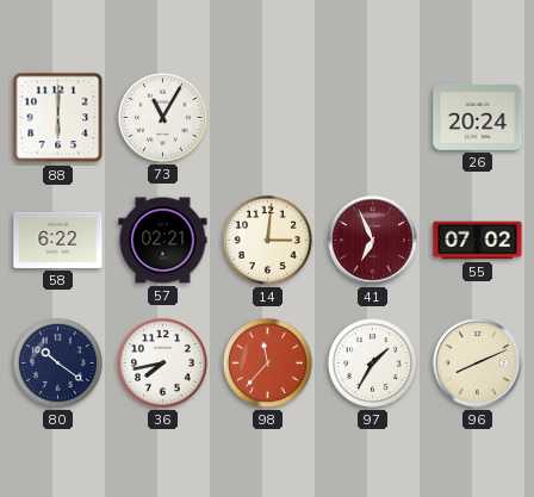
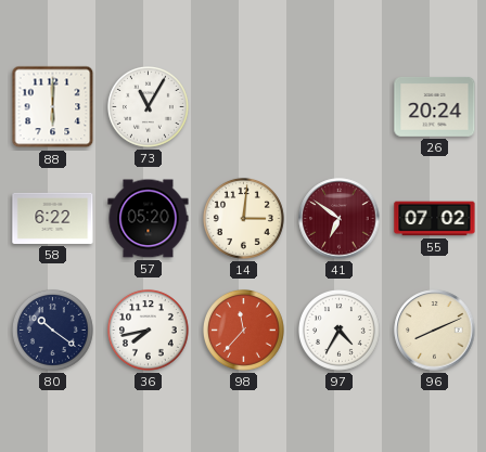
57: 02:21 -> 05:20 (149, 219)
41: 6:56 -> 6:51 (340, 219)
97: 1:35 -> 4:35 (338, 330)
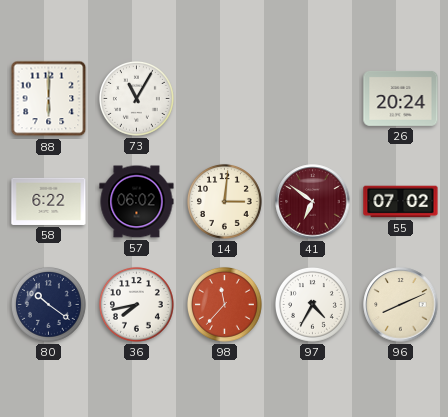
57: 05:20 -> 06:02 (137, 202)
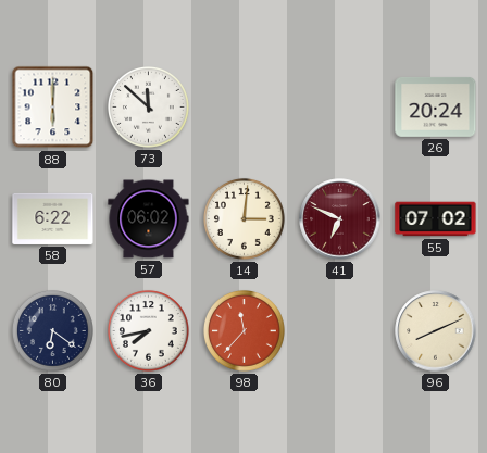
73: 11:05 -> 11:52 (148, 106)
41: 6:51 -> 6:49 (340, 219)
80: 10:21 -> 6:21 (52, 330)
97: 4:35 -> none (312, 304)
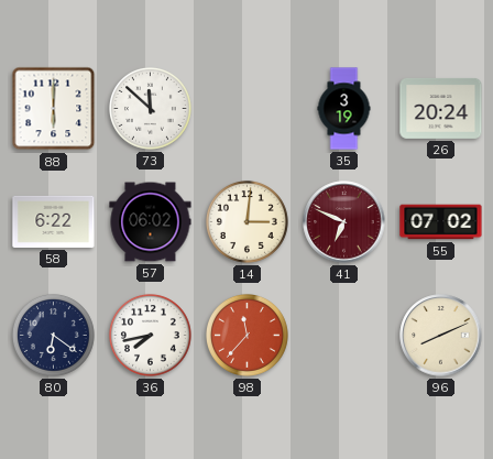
35: none -> 3:19 (344, 109)
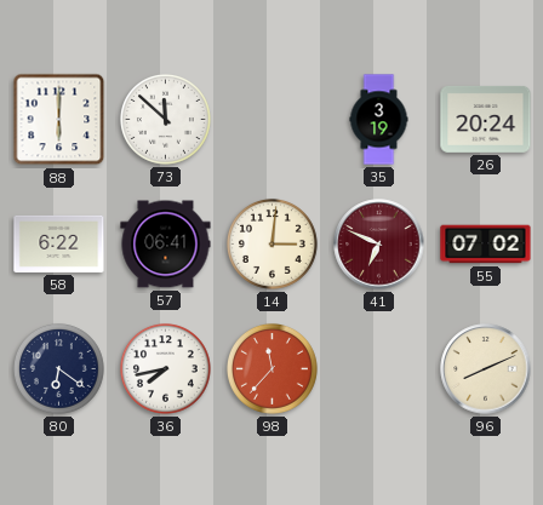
57: 06:02 -> 06:41 (166, 245)
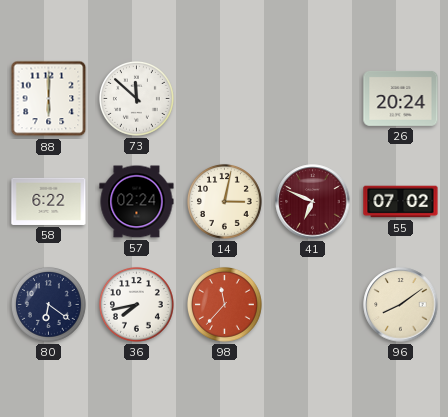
35: 3:19 -> none (379, 120)
57: 06:41 -> 02:24 (137, 202)
14: 3:01 -> 3:02 (224, 201)
96: 8:11 -> 8:09 (401, 305)
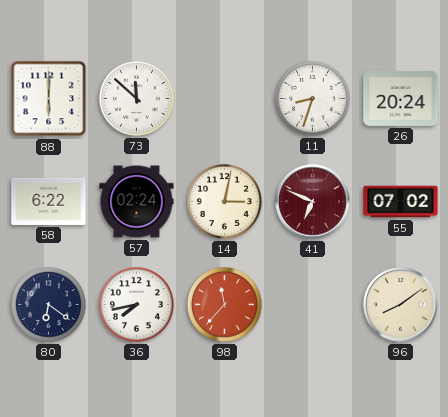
11: none -> 8:33 (312, 98)
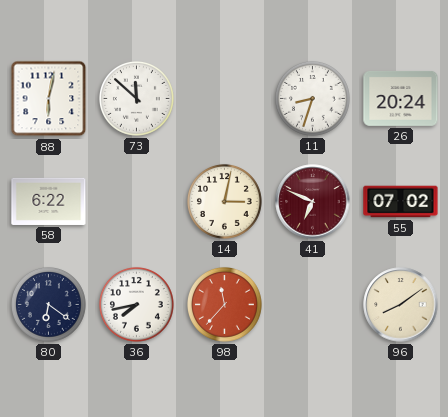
88: 6:00 -> 6:02 (49, 99)
57: 02:24 -> none (137, 202)
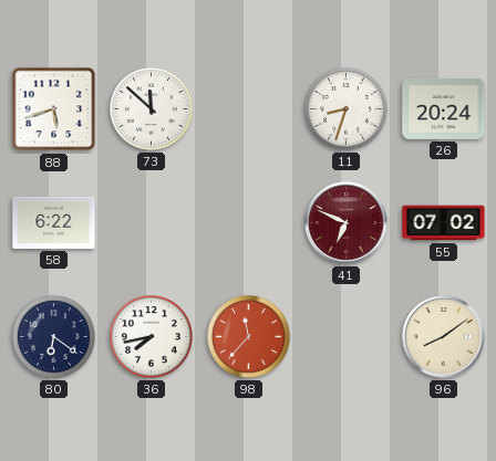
88: 6:02 -> 5:42 (54, 109)
14: 3:02 -> none (224, 201)
